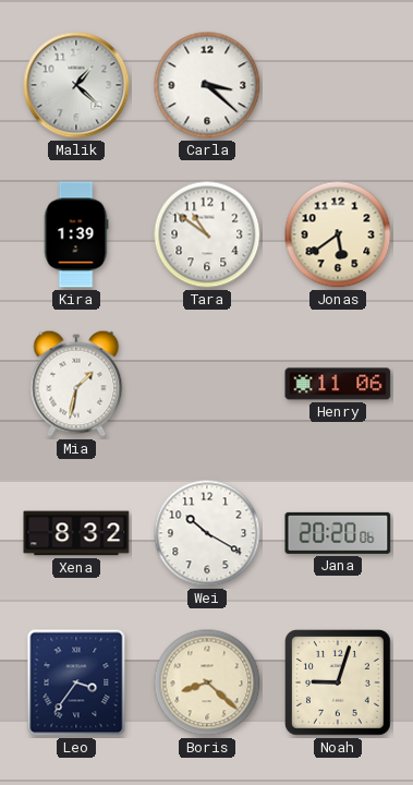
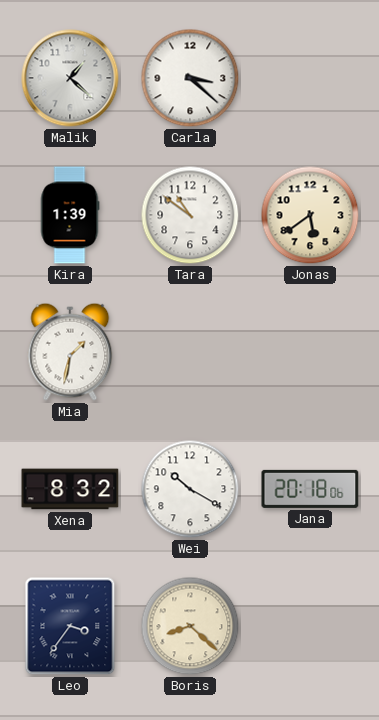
Henry: 11:06 -> none (338, 384)
Jana: 20:20 -> 20:18 (310, 489)
Noah: 9:03 -> none (339, 684)
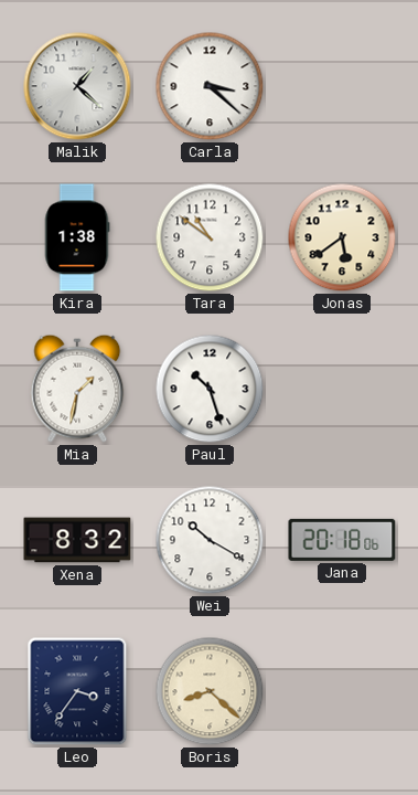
Kira: 1:39 -> 1:38 (77, 237)
Paul: none -> 10:27 (210, 389)
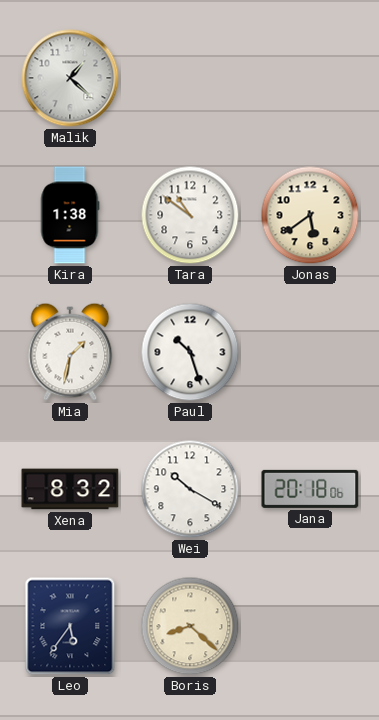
Carla: 3:22 -> none (210, 86)
Leo: 3:36 -> 5:36 (70, 626)
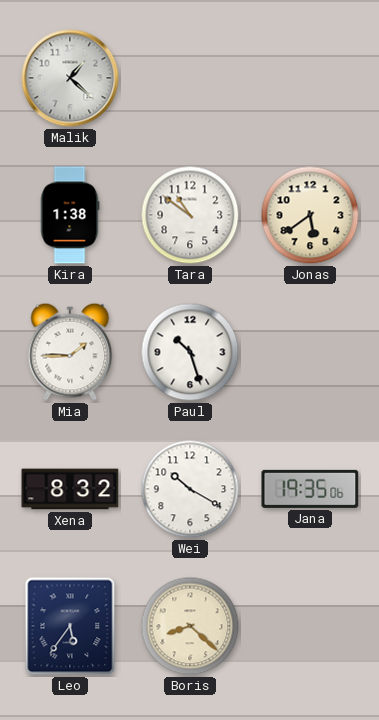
Mia: 1:32 -> 1:45 (70, 352)
Jana: 20:18 -> 19:35 (310, 489)
